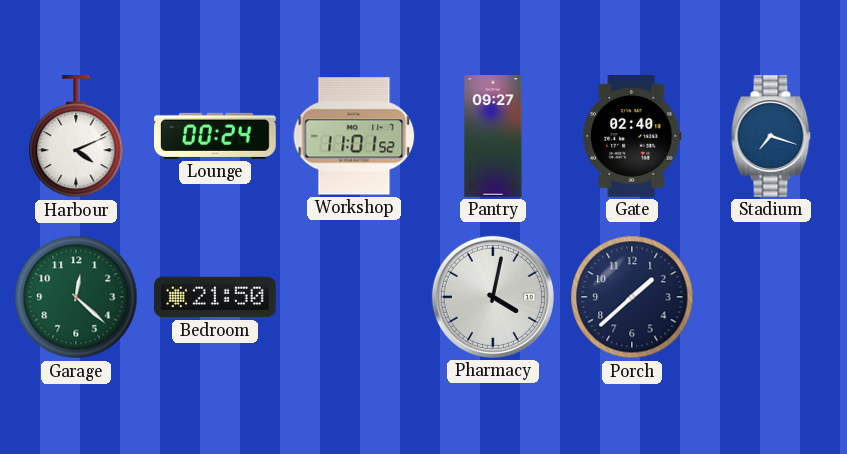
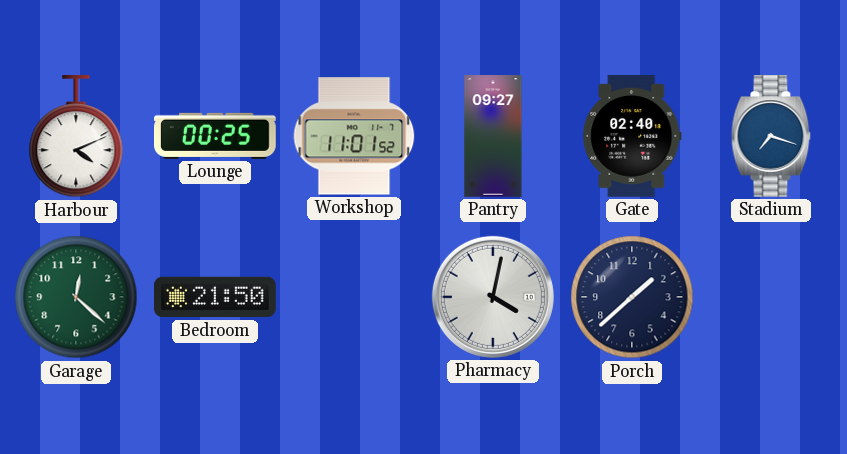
Lounge: 00:24 -> 00:25 (216, 136)
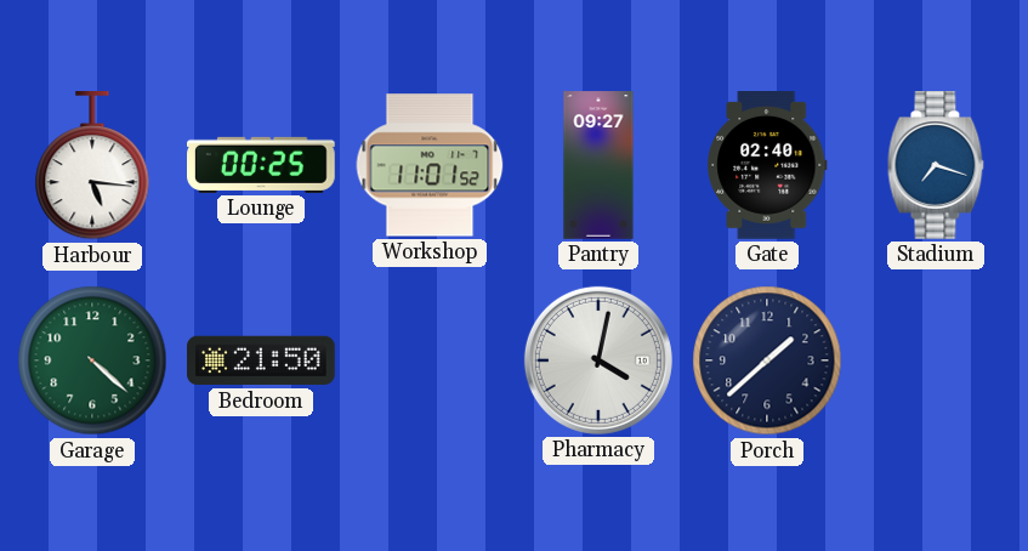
Harbour: 4:11 -> 5:16 (92, 166)
Garage: 12:22 -> 4:22 (92, 360)
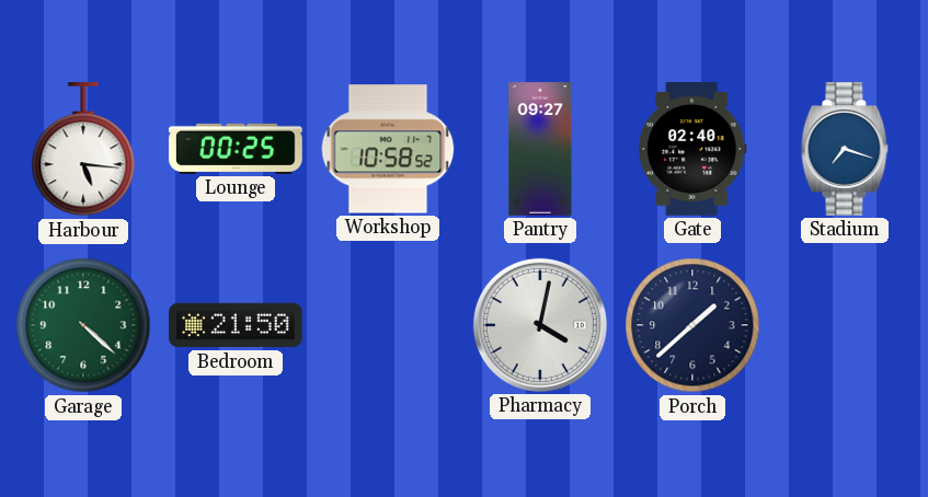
Workshop: 11:01 -> 10:58 (388, 149)
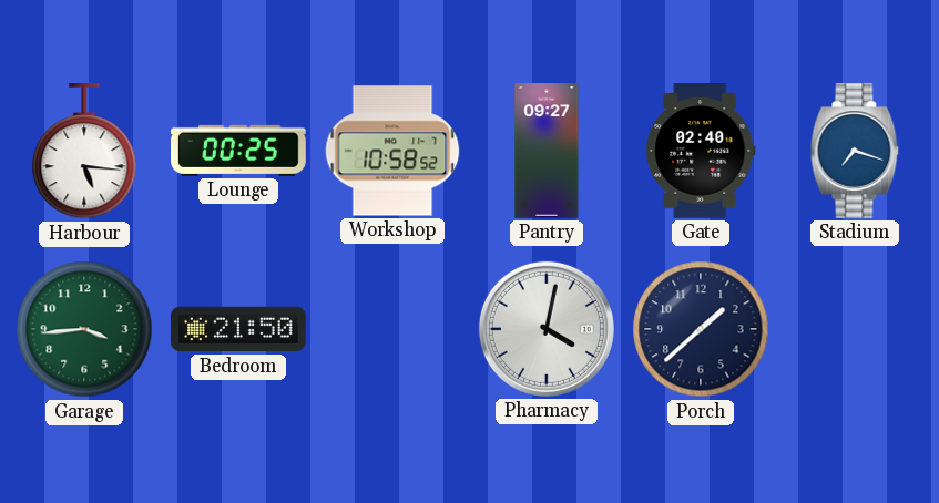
Garage: 4:22 -> 3:44 (84, 329)
